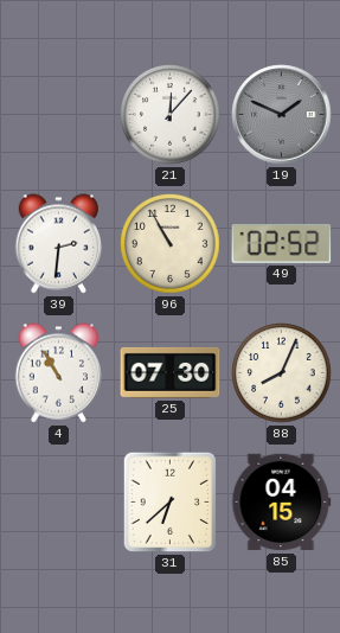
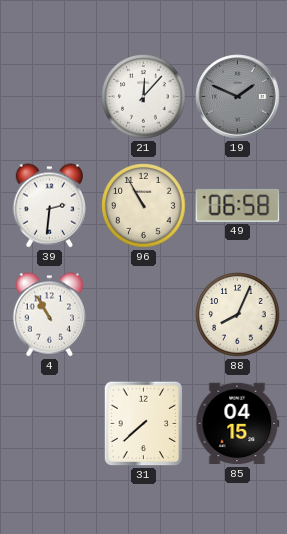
49: 02:52 -> 06:58 (238, 205)
25: 07:30 -> none (171, 372)
31: 6:38 -> 7:38 (144, 424)
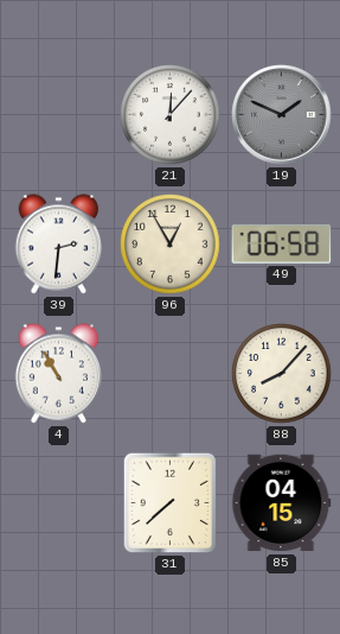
96: 10:55 -> 12:55 (171, 245)
88: 8:04 -> 8:07 (282, 374)
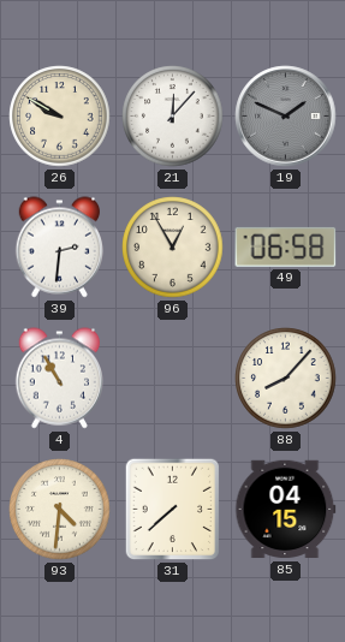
26: none -> 9:50 (60, 117)
93: none -> 4:31 (60, 510)
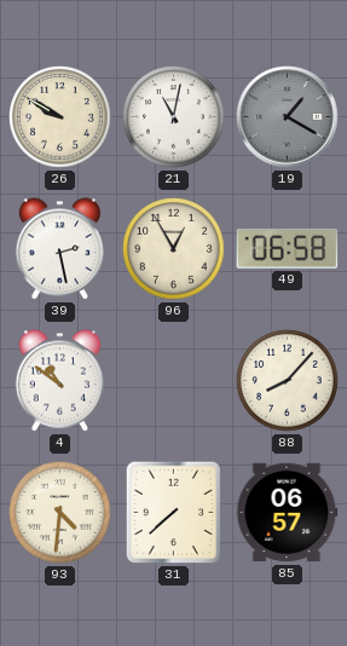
21: 12:07 -> 11:02 (174, 117)
19: 1:49 -> 1:20 (288, 117)
39: 2:31 -> 2:28 (60, 249)
4: 10:55 -> 10:51 (60, 381)
85: 04:15 -> 06:57 (288, 513)
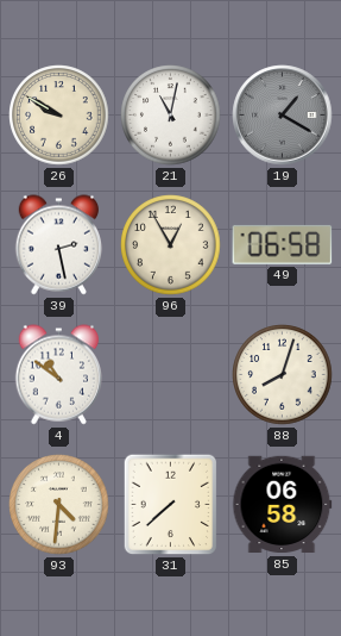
88: 8:07 -> 8:03 (283, 375)
85: 06:57 -> 06:58 (283, 505)
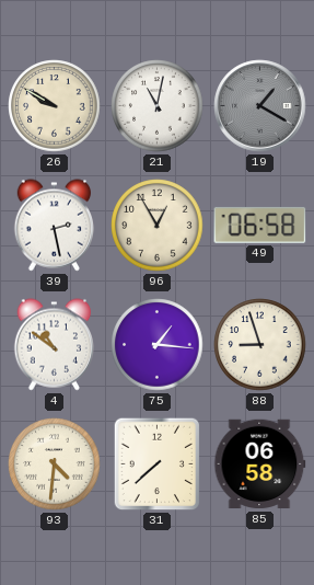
75: none -> 1:16 (158, 345)
88: 8:03 -> 8:57 (260, 345)
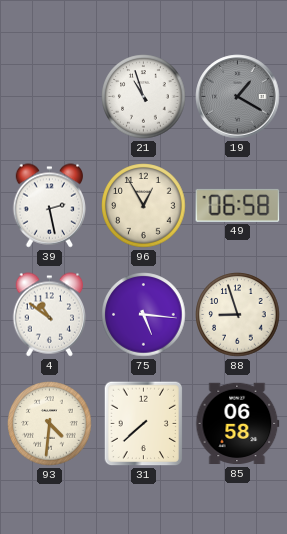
26: 9:50 -> none (55, 106)
21: 11:02 -> 10:57 (144, 97)
75: 1:16 -> 5:16 (144, 315)
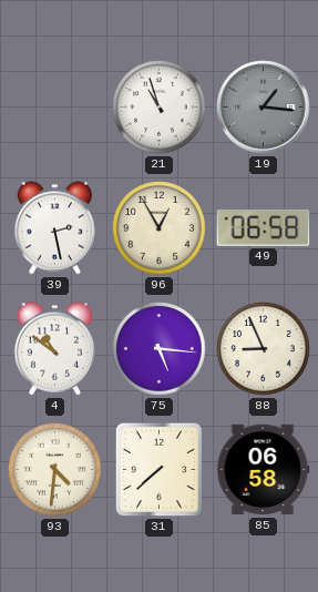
19: 1:20 -> 1:16 (264, 108)
88: 8:57 -> 8:56 (264, 349)
